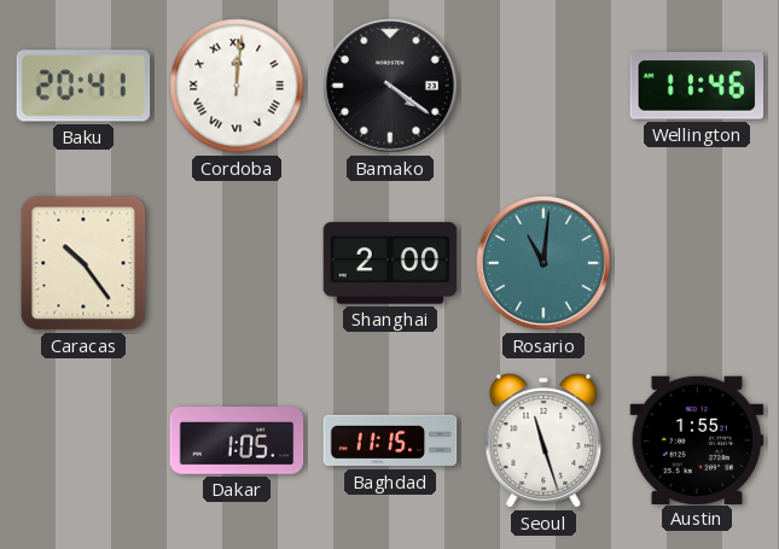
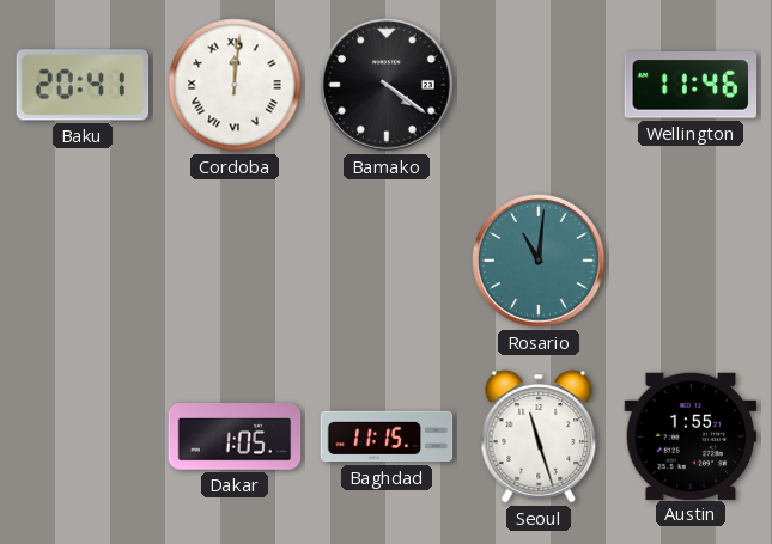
Caracas: 10:24 -> none (83, 263)
Shanghai: 2:00 -> none (390, 263)
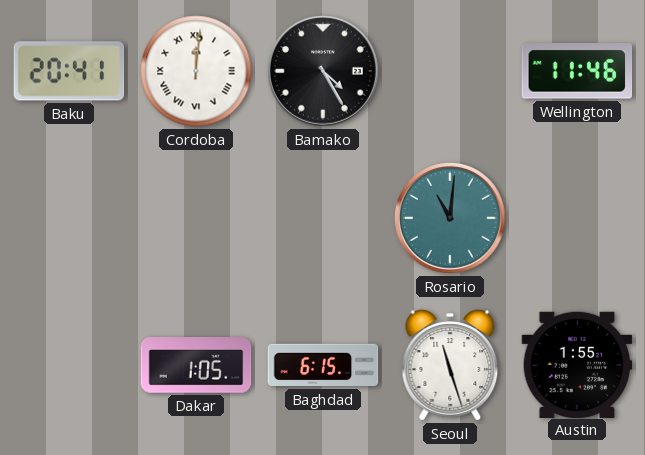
Bamako: 4:21 -> 4:25 (324, 72)
Baghdad: 11:15 -> 6:15 (323, 365)
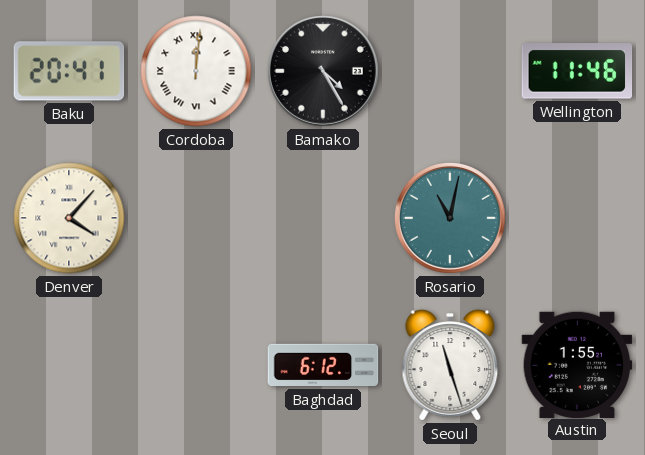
Denver: none -> 4:07 (69, 218)
Rosario: 11:01 -> 11:02 (451, 219)
Dakar: 1:05 -> none (196, 366)
Baghdad: 6:15 -> 6:12 (323, 365)
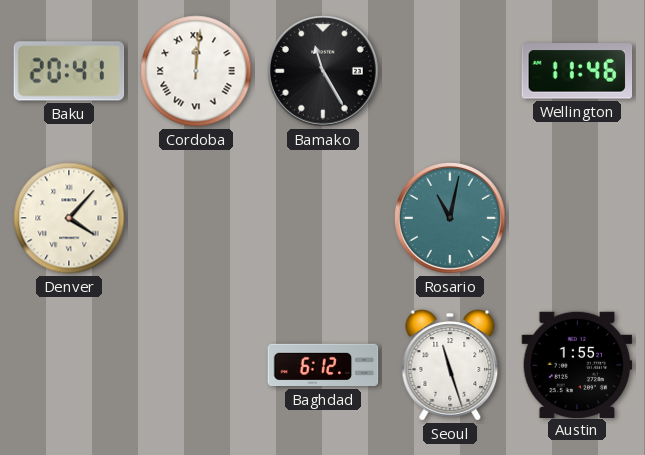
Bamako: 4:25 -> 11:25 (324, 72)
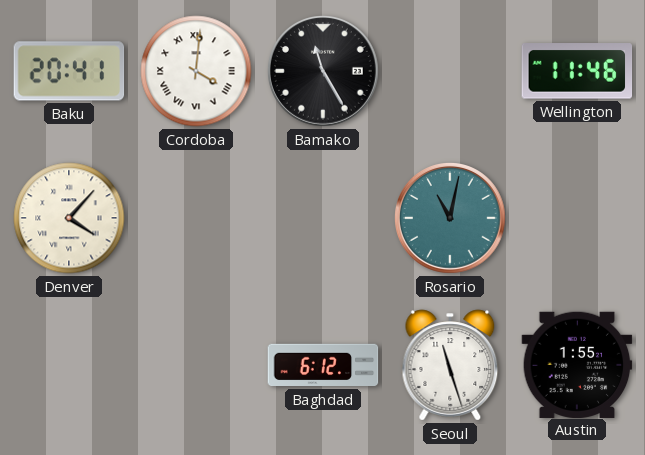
Cordoba: 12:01 -> 4:01 (196, 71)
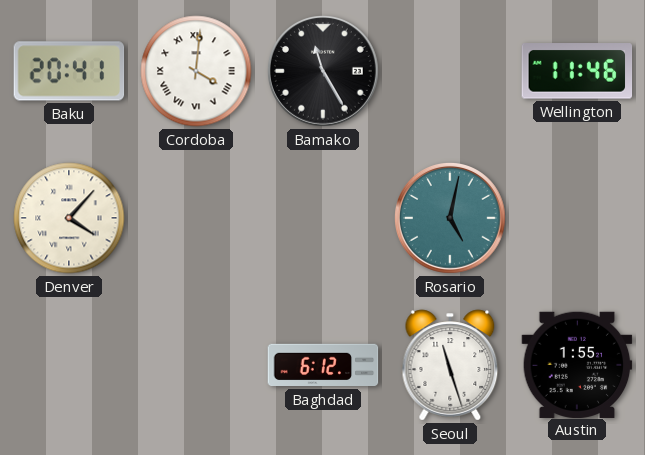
Rosario: 11:02 -> 5:02 (451, 219)
